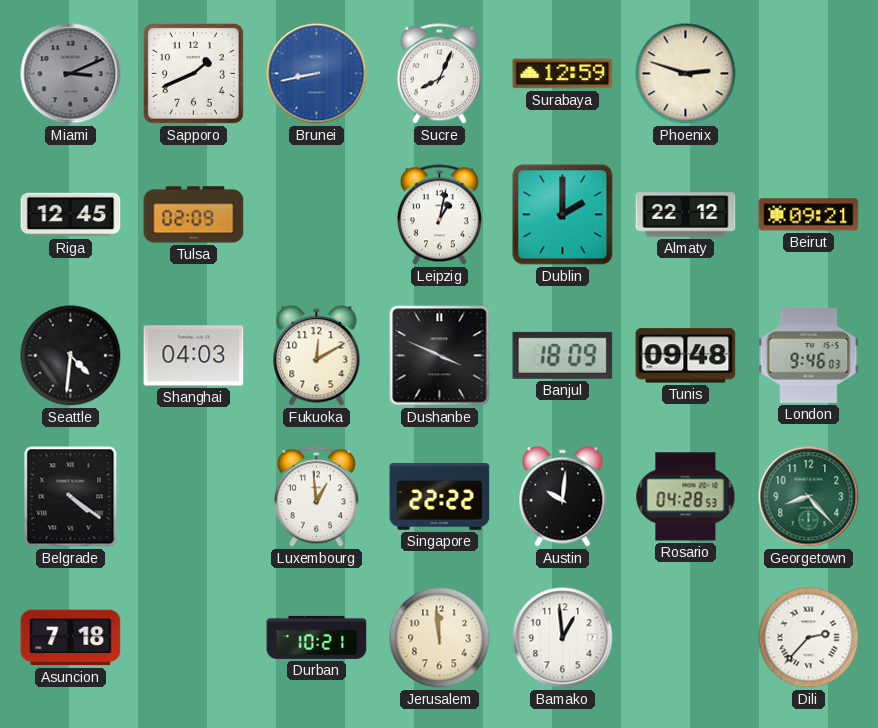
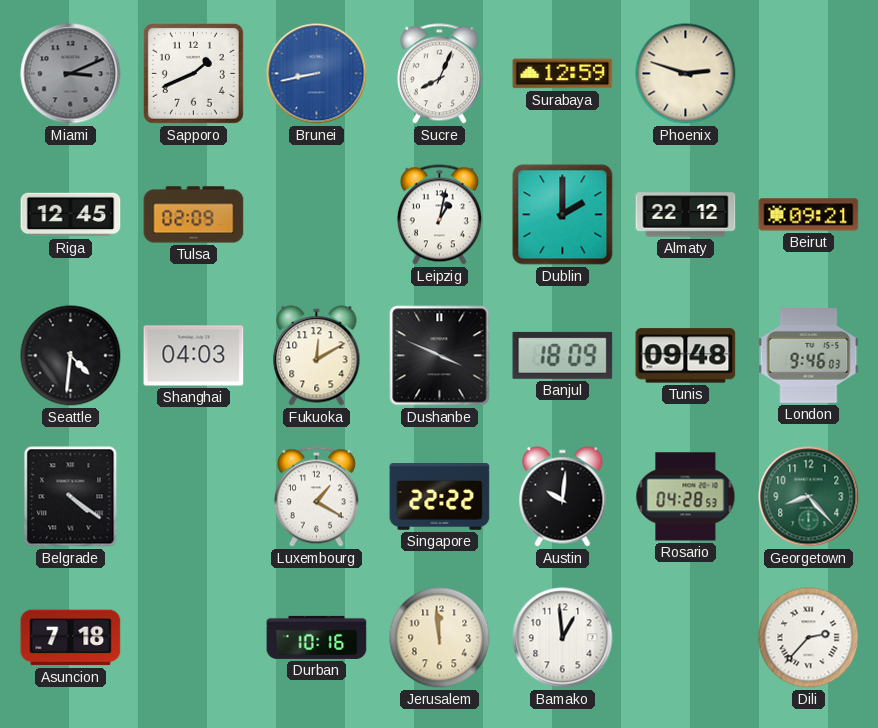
Luxembourg: 12:59 -> 1:20 (316, 497)
Durban: 10:21 -> 10:16 (317, 637)
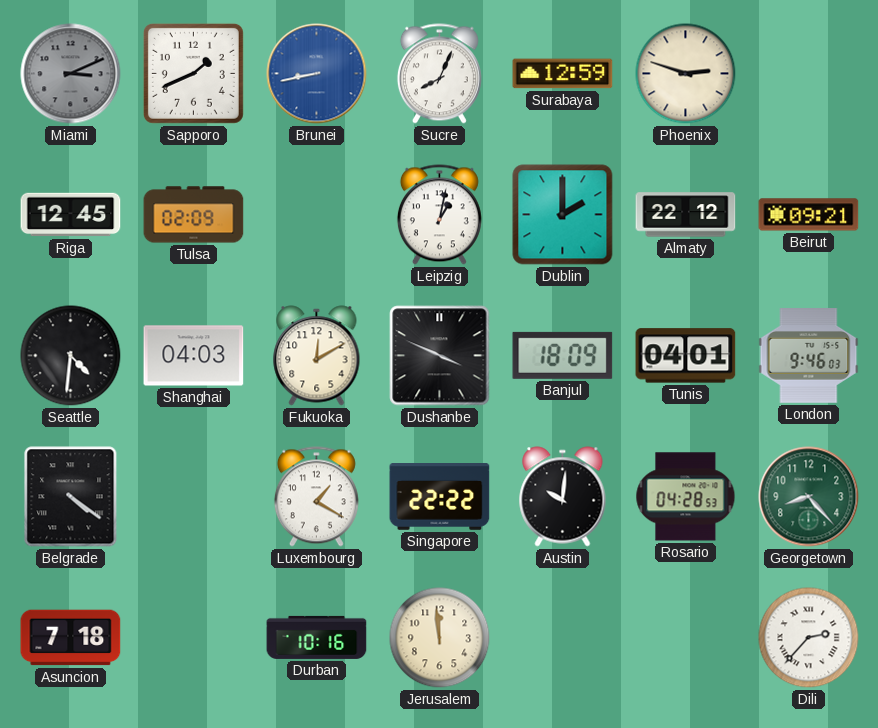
Tunis: 09:48 -> 04:01 (686, 356)
Bamako: 12:59 -> none (563, 638)
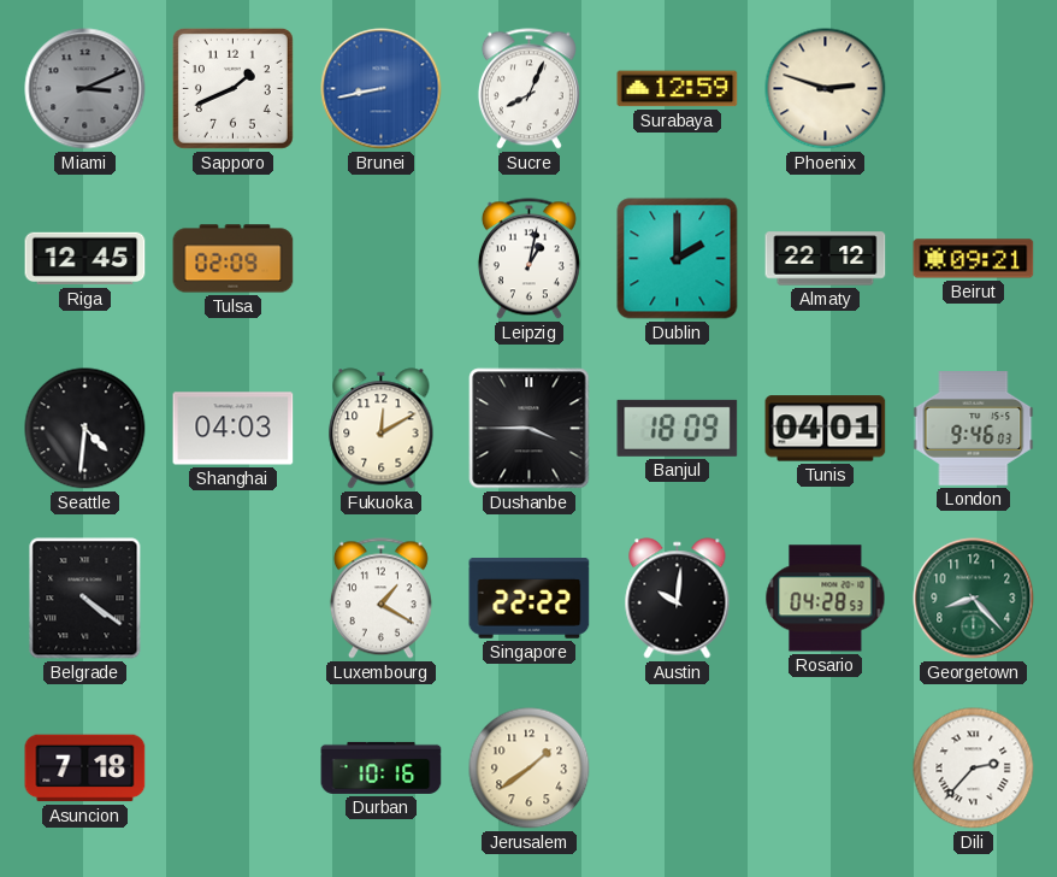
Dushanbe: 3:49 -> 3:45 (530, 429)
Jerusalem: 11:59 -> 1:39 (530, 769)
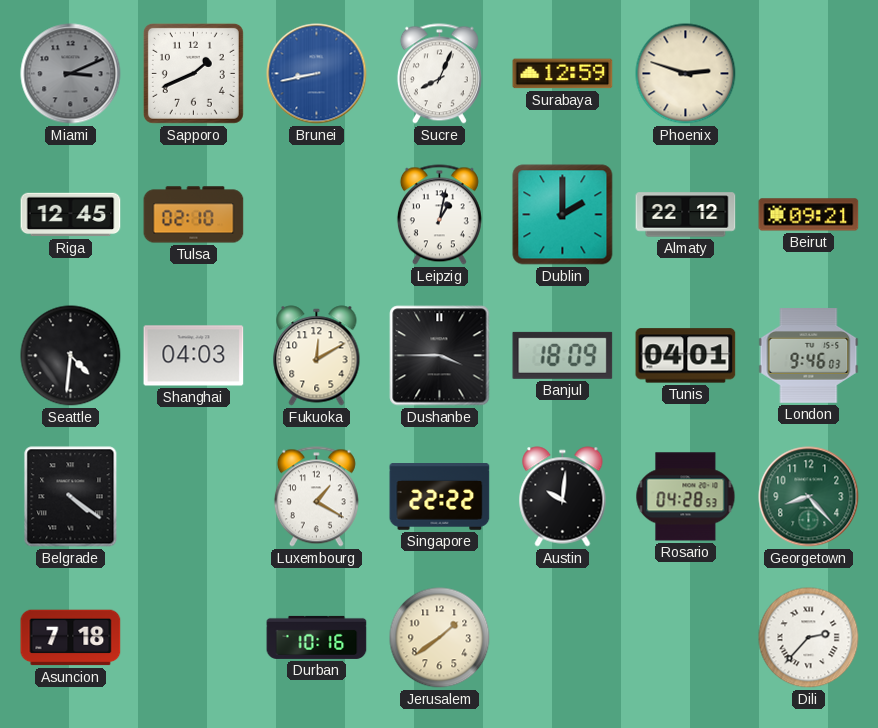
Tulsa: 02:09 -> 02:10 (194, 215)
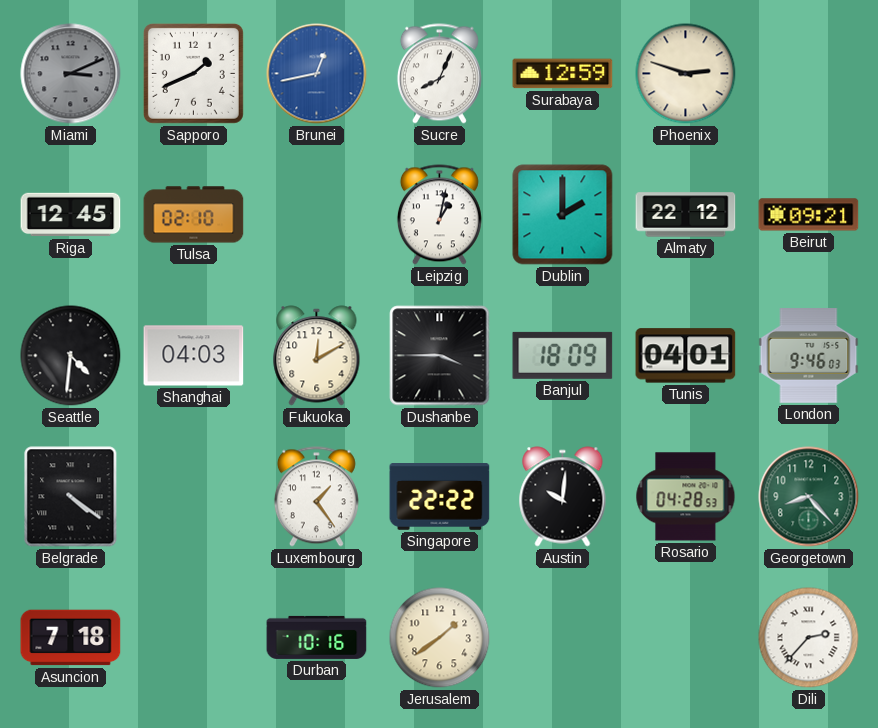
Brunei: 8:43 -> 12:43 (317, 74)
Luxembourg: 1:20 -> 1:24 (316, 497)
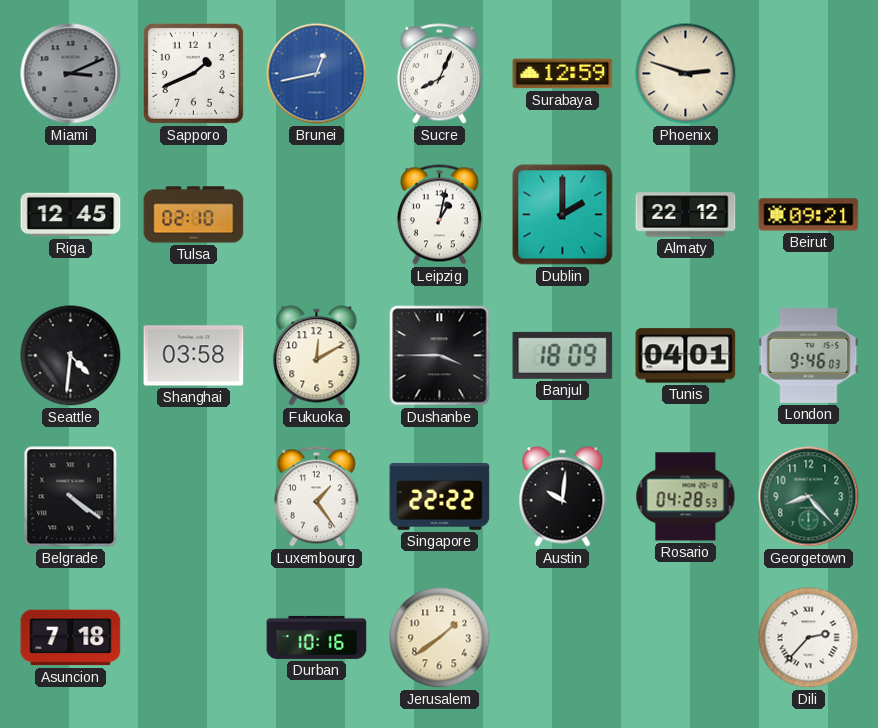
Shanghai: 04:03 -> 03:58 (194, 356)
